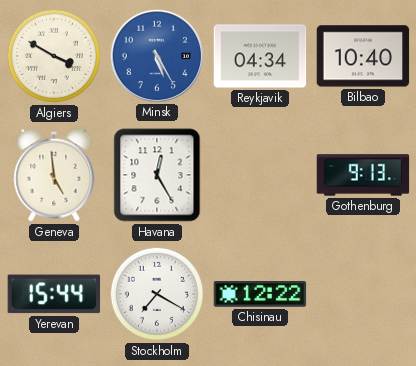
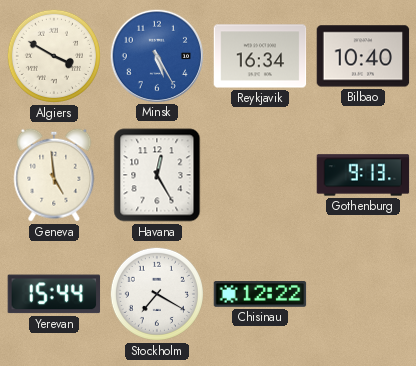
Reykjavik: 04:34 -> 16:34 (260, 56)
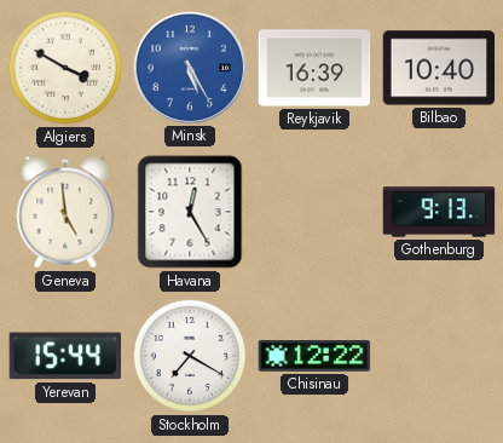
Reykjavik: 16:34 -> 16:39 (314, 68)
